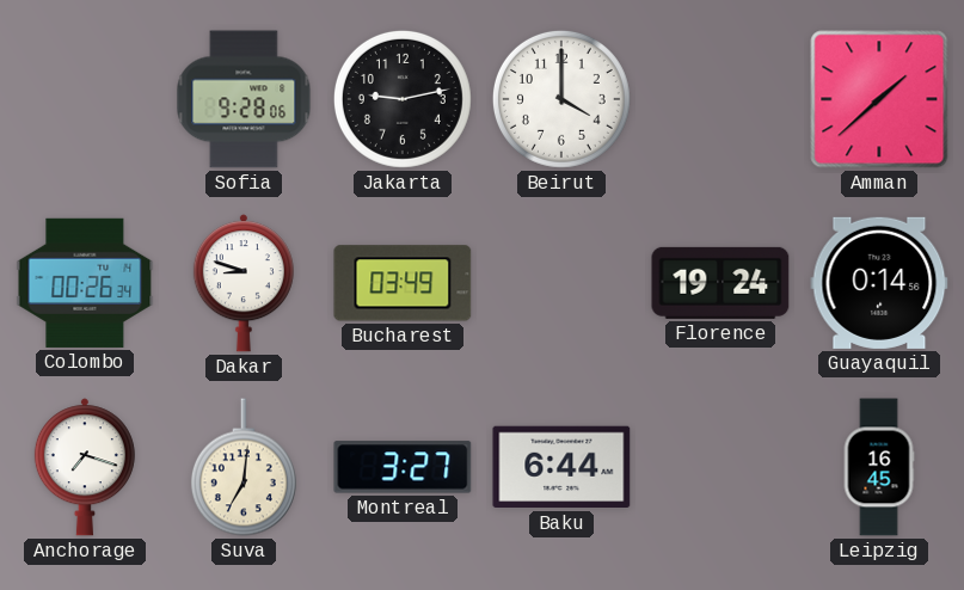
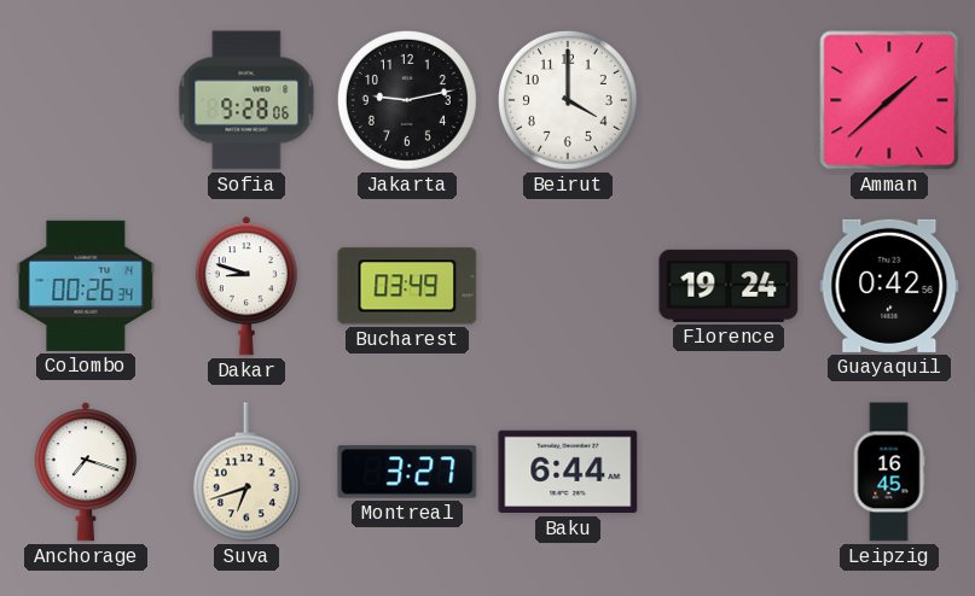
Guayaquil: 0:14 -> 0:42 (889, 286)
Suva: 7:01 -> 6:42 (246, 472)
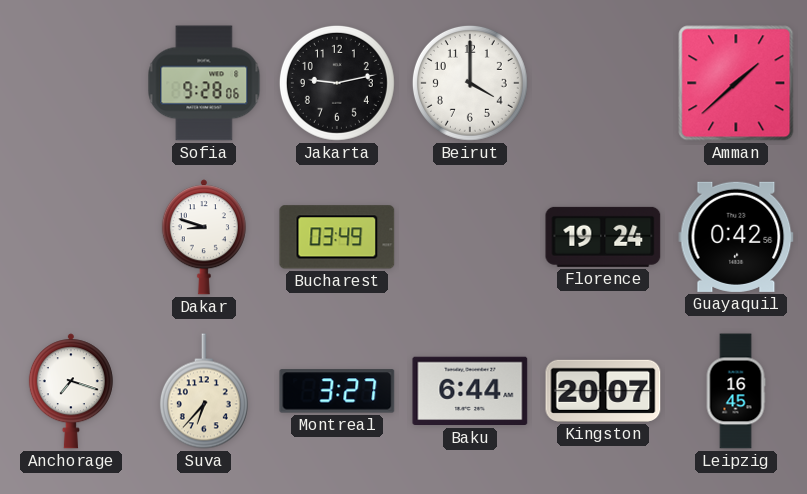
Colombo: 00:26 -> none (86, 286)
Suva: 6:42 -> 6:37 (204, 391)
Kingston: none -> 20:07 (603, 391)
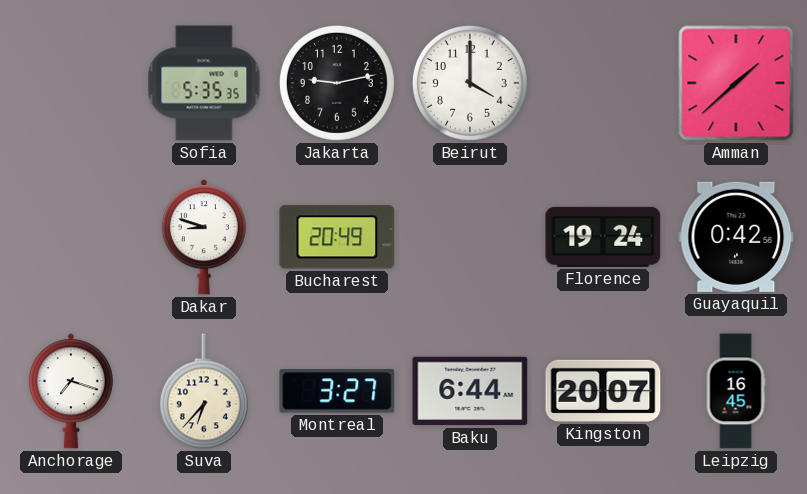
Sofia: 9:28 -> 5:35 (204, 83)
Bucharest: 03:49 -> 20:49 (337, 237)
